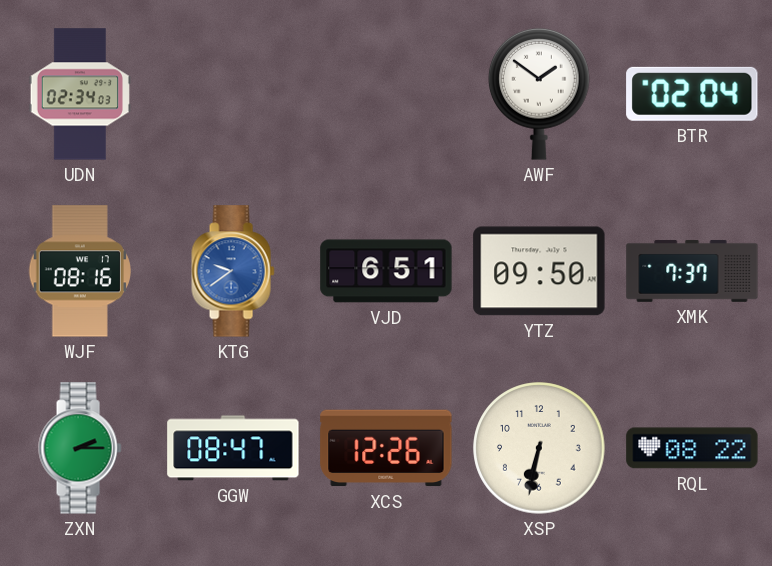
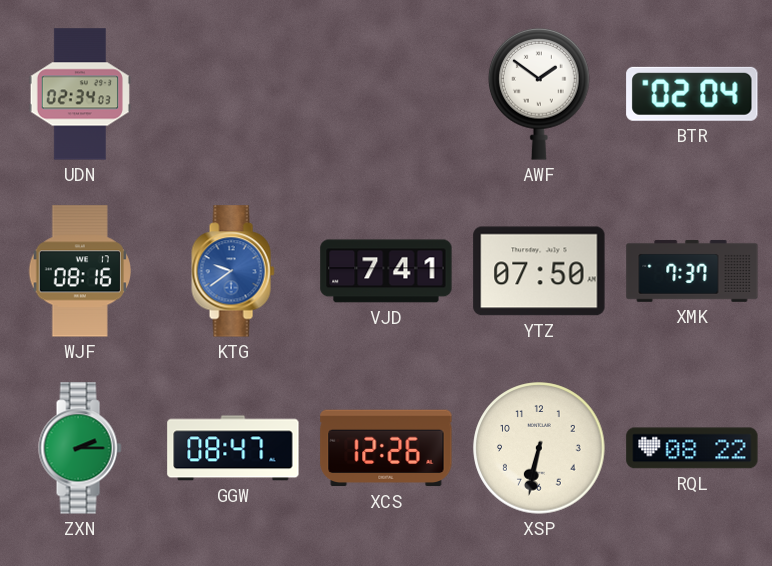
VJD: 6:51 -> 7:41 (386, 271)
YTZ: 09:50 -> 07:50 (539, 271)
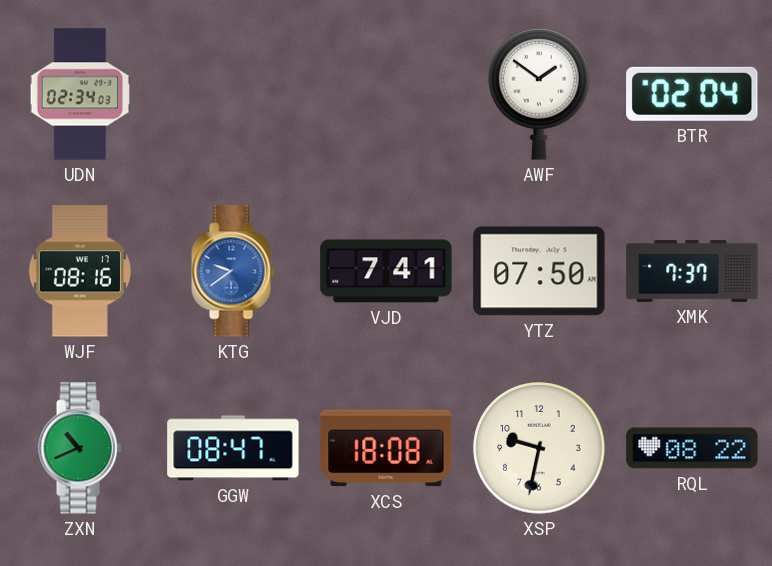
ZXN: 2:15 -> 10:41 (80, 448)
XCS: 12:26 -> 18:08 (386, 448)
XSP: 6:32 -> 9:32 (539, 448)
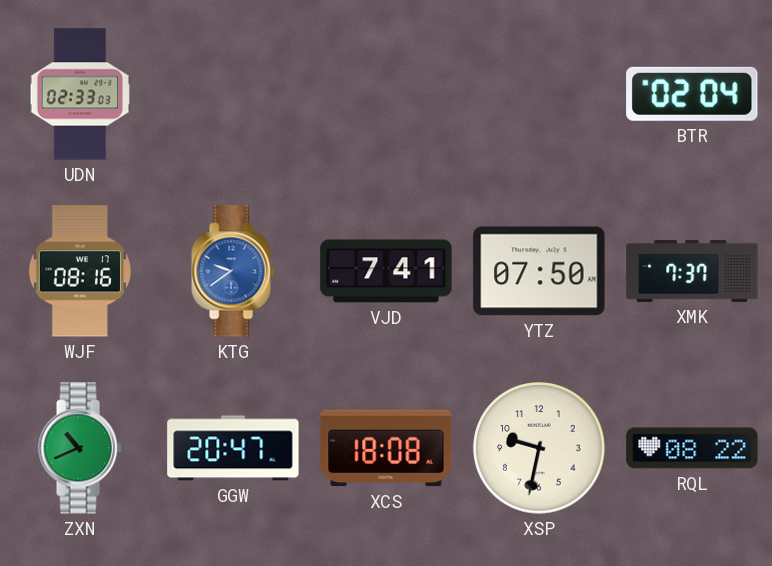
UDN: 02:34 -> 02:33 (80, 94)
AWF: 1:51 -> none (540, 94)
GGW: 08:47 -> 20:47 (233, 448)
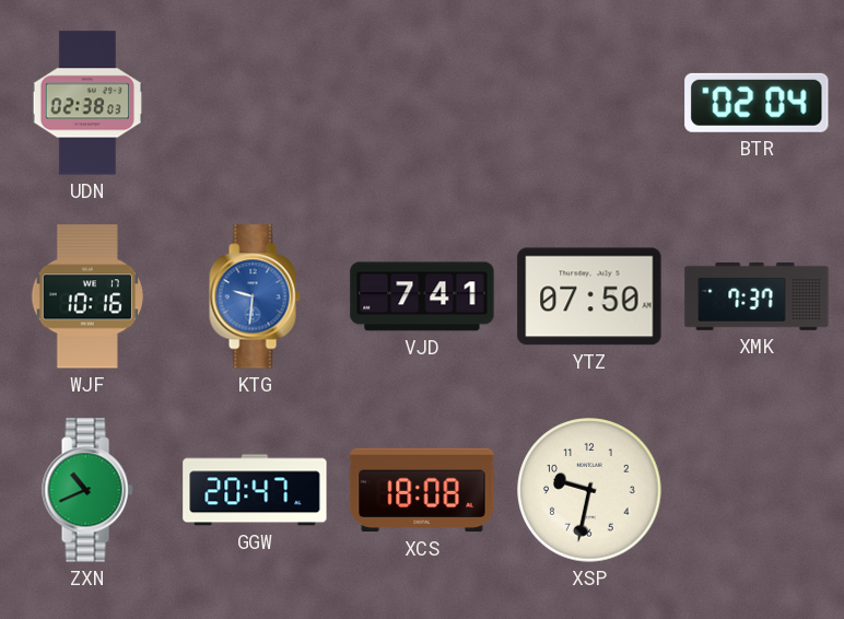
UDN: 02:33 -> 02:38 (87, 103)
WJF: 08:16 -> 10:16 (87, 296)
KTG: 9:39 -> 9:31 (255, 296)
RQL: 08:22 -> none (692, 448)
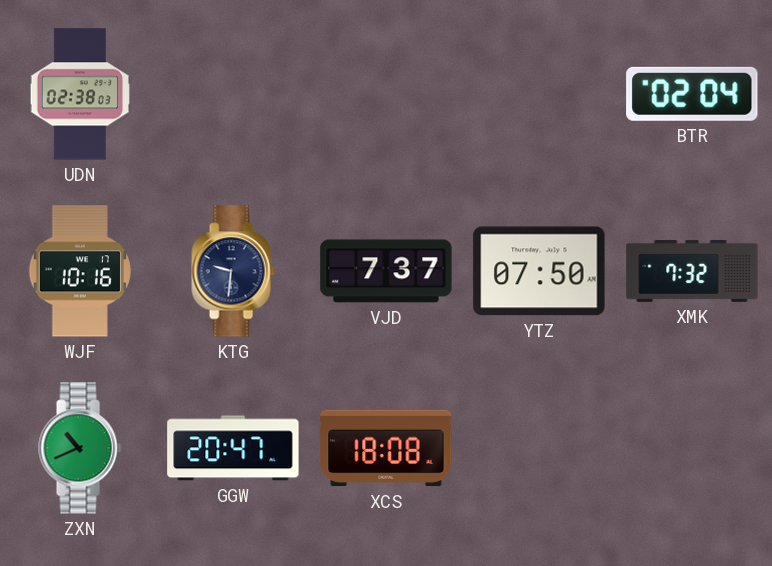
KTG dial: blue -> navy (233, 271)
VJD: 7:41 -> 7:37 (386, 271)
XMK: 7:37 -> 7:32 (692, 271)
XSP: 9:32 -> none (589, 490)
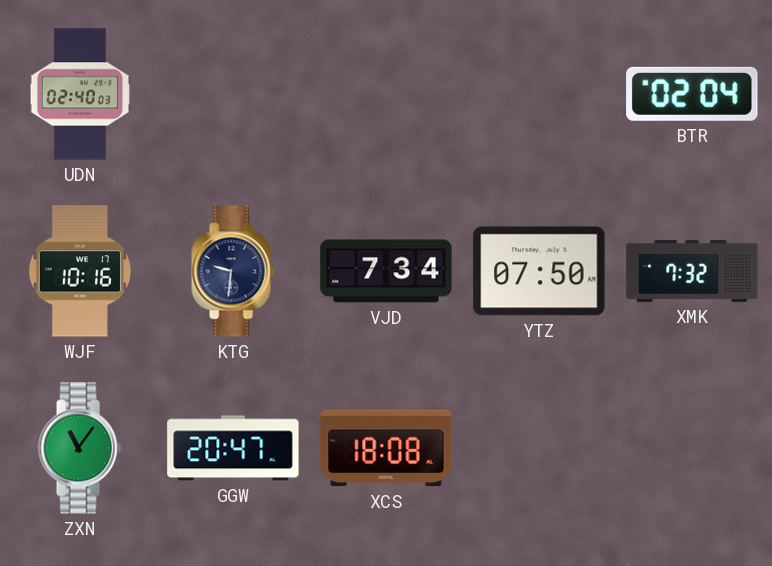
UDN: 02:38 -> 02:40 (80, 94)
VJD: 7:37 -> 7:34 (386, 271)
ZXN: 10:41 -> 11:06 (80, 448)
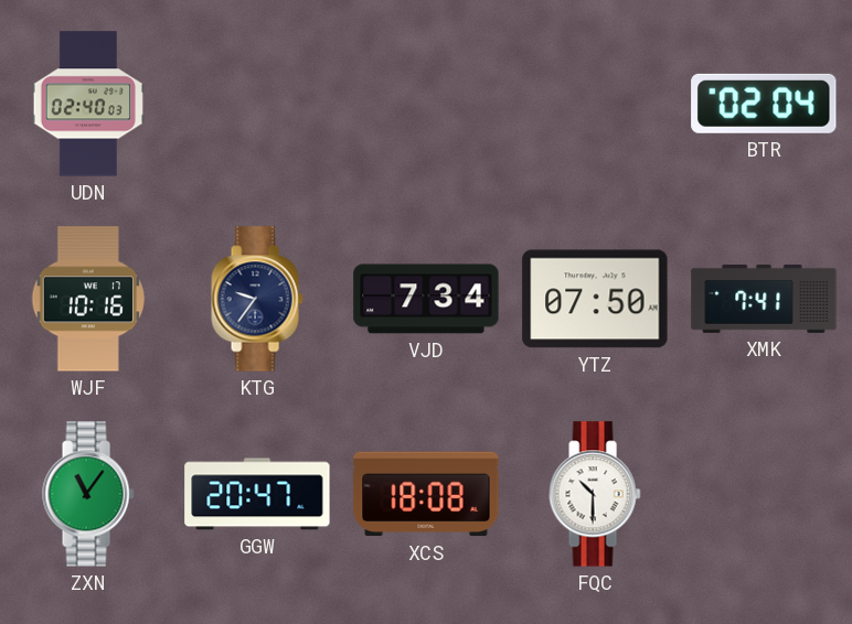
KTG: 9:31 -> 9:36 (257, 299)
XMK: 7:32 -> 7:41 (764, 299)
FQC: none -> 10:30 (595, 494)
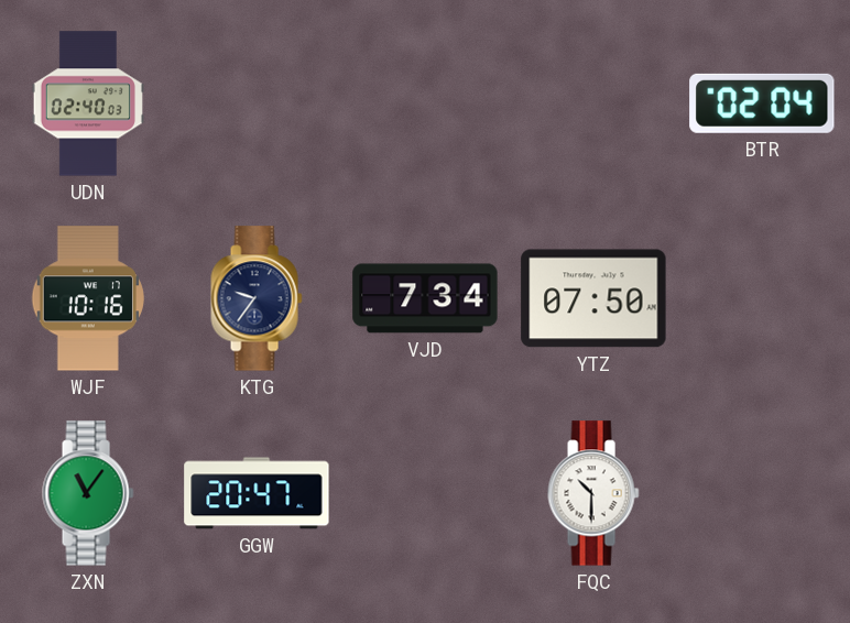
XMK: 7:41 -> none (764, 299)
XCS: 18:08 -> none (426, 494)
